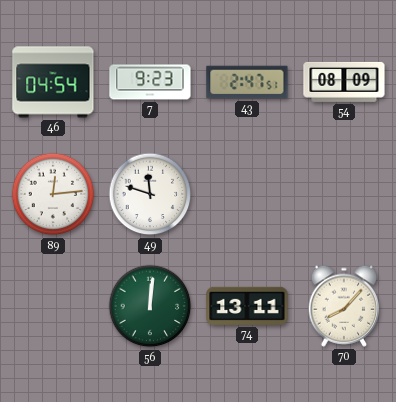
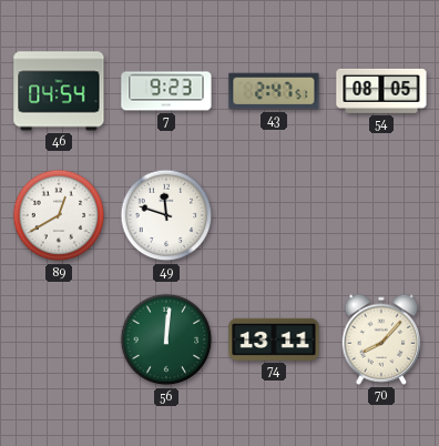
54: 08:09 -> 08:05 (381, 91)
89: 12:14 -> 12:40 (59, 215)
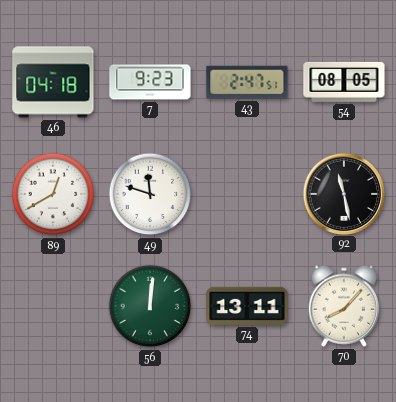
46: 04:54 -> 04:18 (53, 82)
92: none -> 11:28 (343, 193)
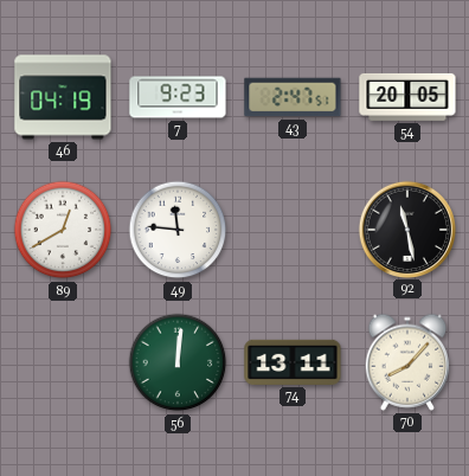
46: 04:18 -> 04:19 (63, 97)
54: 08:05 -> 20:05 (407, 97)
49: 11:48 -> 11:46 (178, 230)
